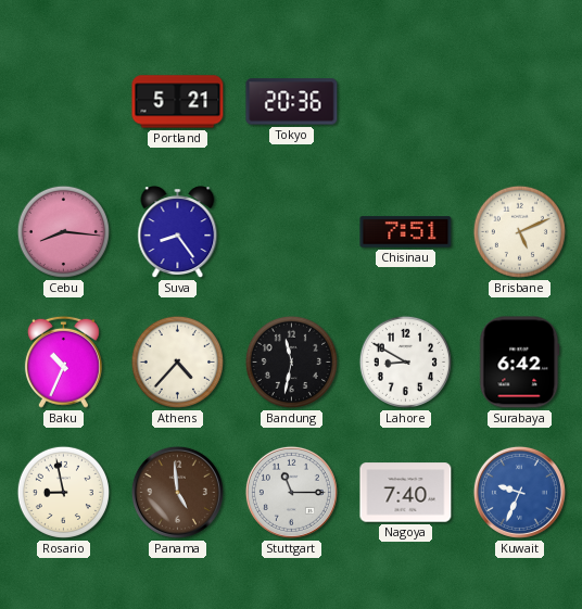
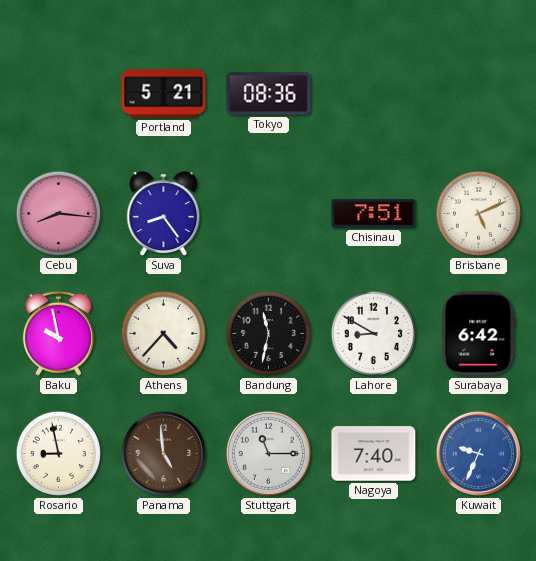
Tokyo: 20:36 -> 08:36 (269, 94)
Baku: 10:34 -> 9:58 (58, 333)
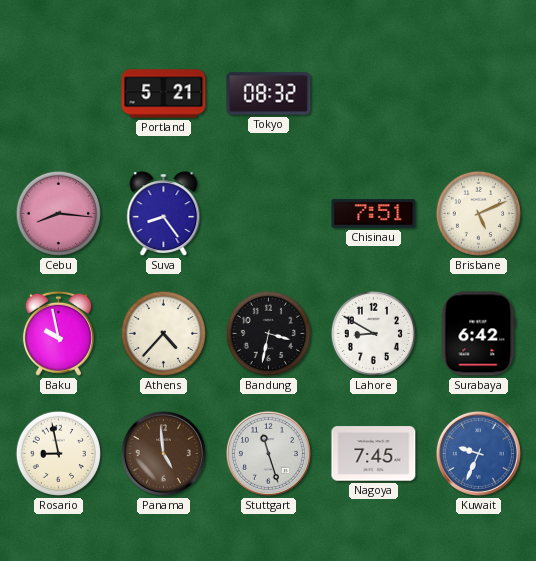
Tokyo: 08:36 -> 08:32 (269, 94)
Bandung: 11:32 -> 3:32 (268, 333)
Stuttgart: 11:15 -> 11:27 (268, 453)
Nagoya: 7:40 -> 7:45 (374, 454)
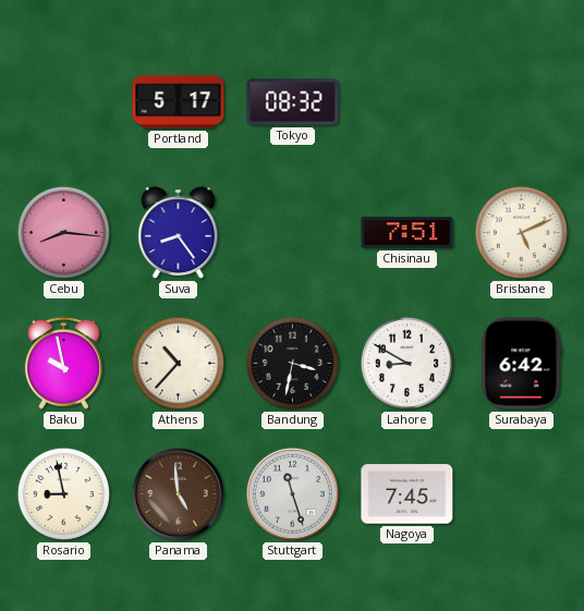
Portland: 5:21 -> 5:17 (179, 102)
Athens: 4:37 -> 10:37 (178, 363)
Kuwait: 9:34 -> none (478, 453)
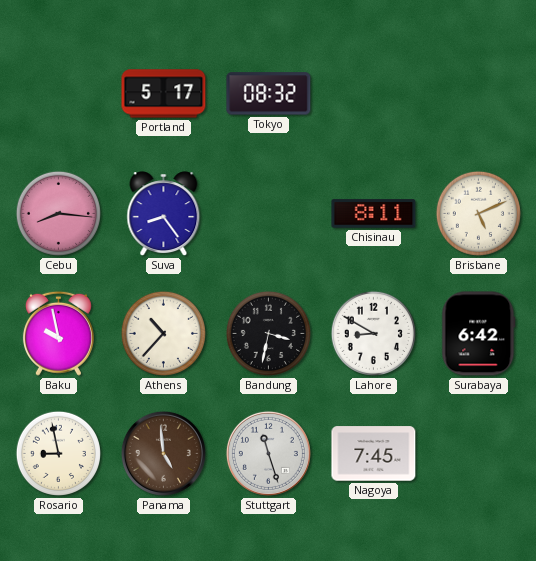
Chisinau: 7:51 -> 8:11 (374, 214)
